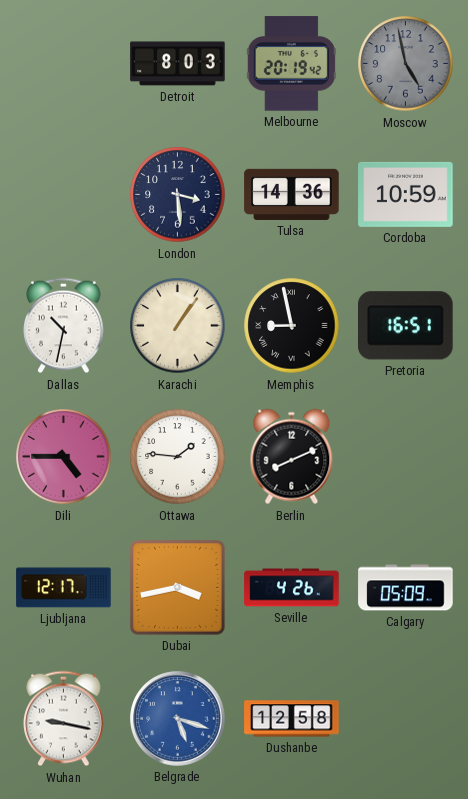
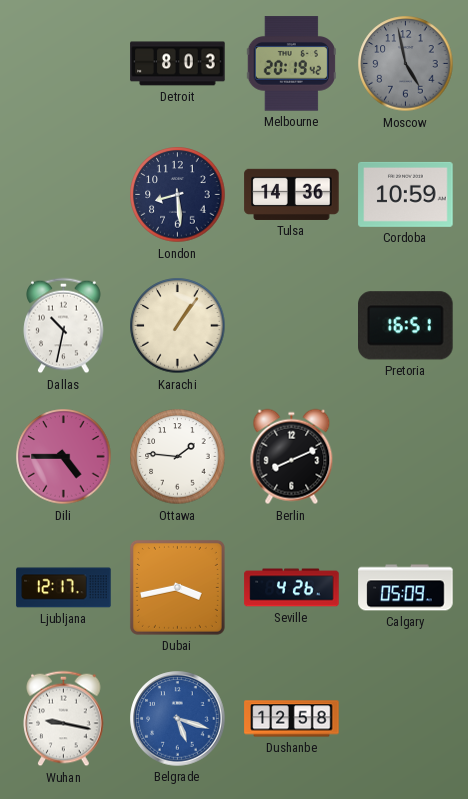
London: 3:29 -> 8:29 (178, 195)
Memphis: 8:58 -> none (292, 326)
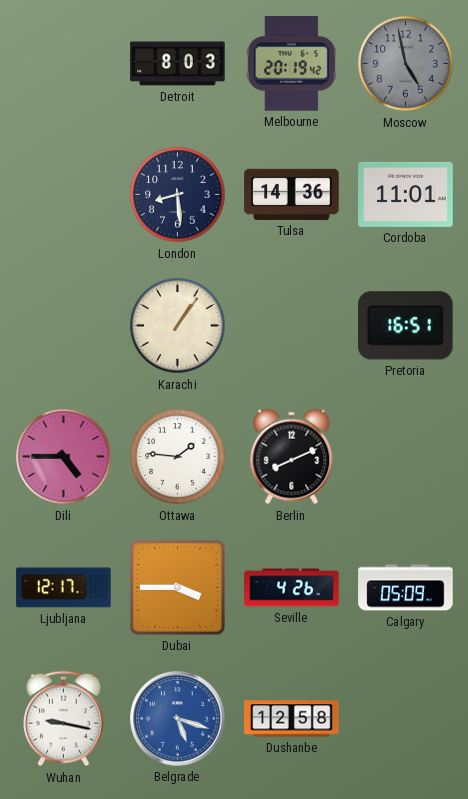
Cordoba: 10:59 -> 11:01 (406, 194)
Dallas: 10:32 -> none (64, 326)
Dubai: 3:43 -> 3:45 (177, 587)
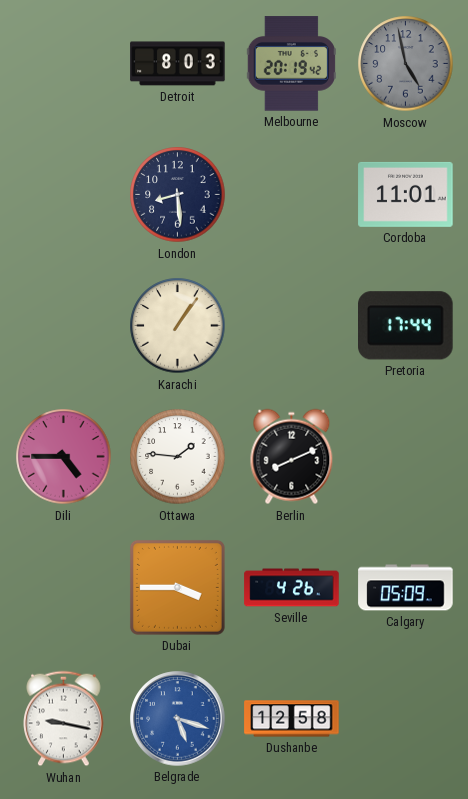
Tulsa: 14:36 -> none (292, 194)
Pretoria: 16:51 -> 17:44 (406, 326)
Ljubljana: 12:17 -> none (64, 588)
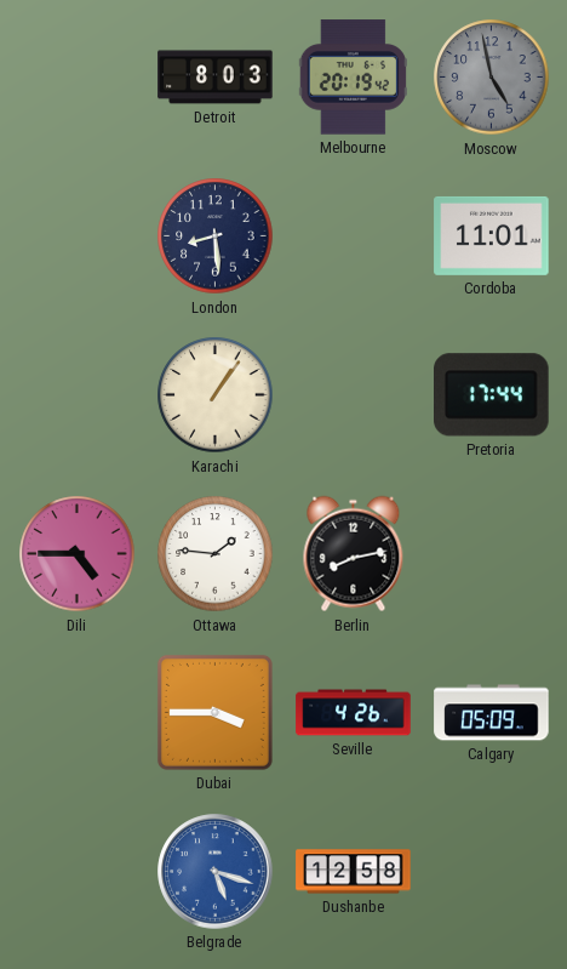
Berlin: 8:11 -> 8:13 (354, 554)
Wuhan: 9:17 -> none (64, 719)
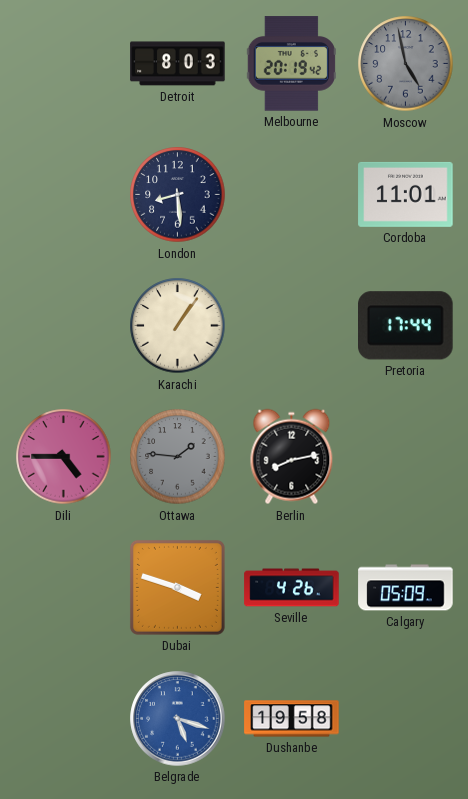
Ottawa dial: white -> grey (178, 457)
Dubai: 3:45 -> 3:48 (177, 587)
Dushanbe: 12:58 -> 19:58 (292, 719)
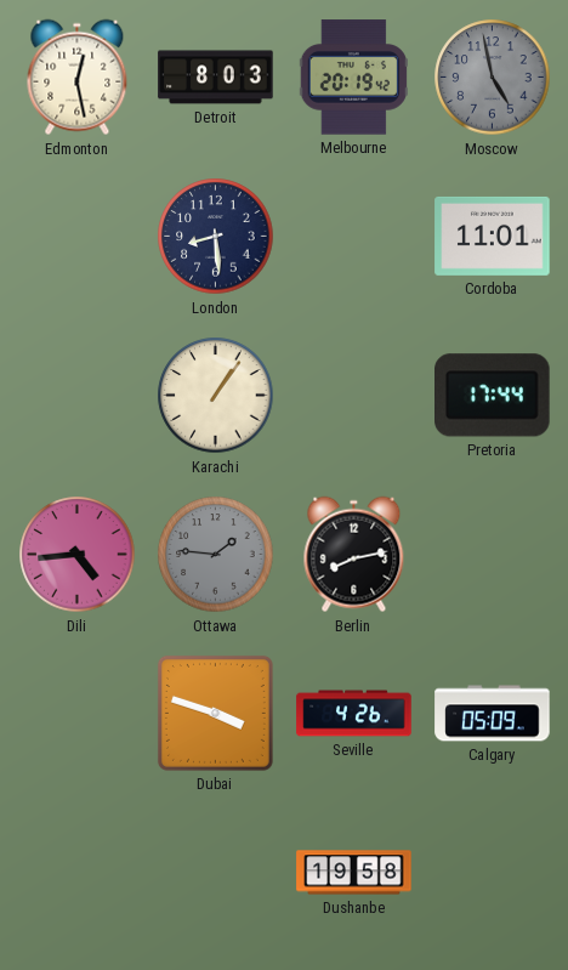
Edmonton: none -> 12:28 (78, 78)
Dili: 4:45 -> 4:44 (78, 555)
Belgrade: 5:18 -> none (178, 719)
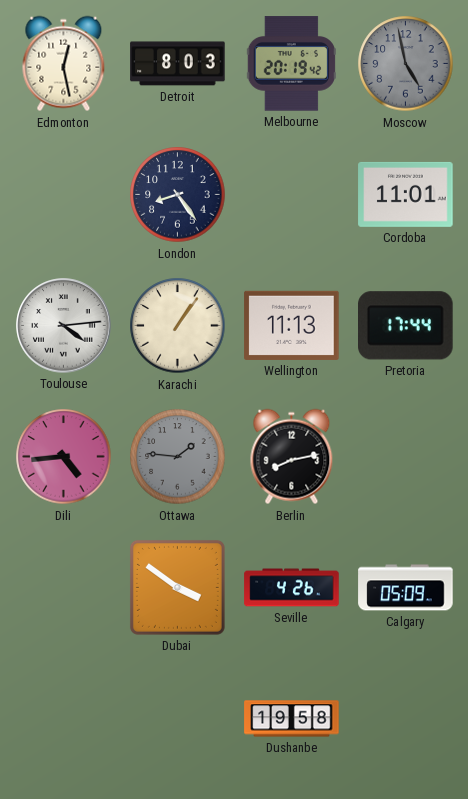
London: 8:29 -> 8:24 (178, 195)
Toulouse: none -> 4:14 (64, 326)
Wellington: none -> 11:13 (292, 325)
Dubai: 3:48 -> 3:51 (177, 587)
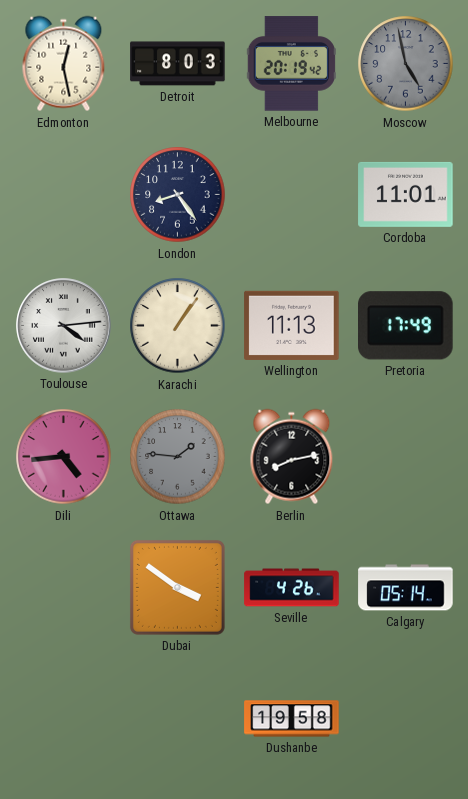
Pretoria: 17:44 -> 17:49 (406, 326)
Calgary: 05:09 -> 05:14 (406, 588)
